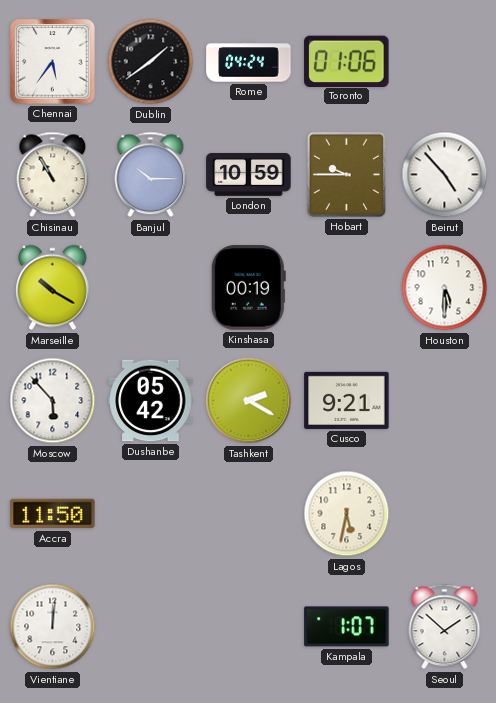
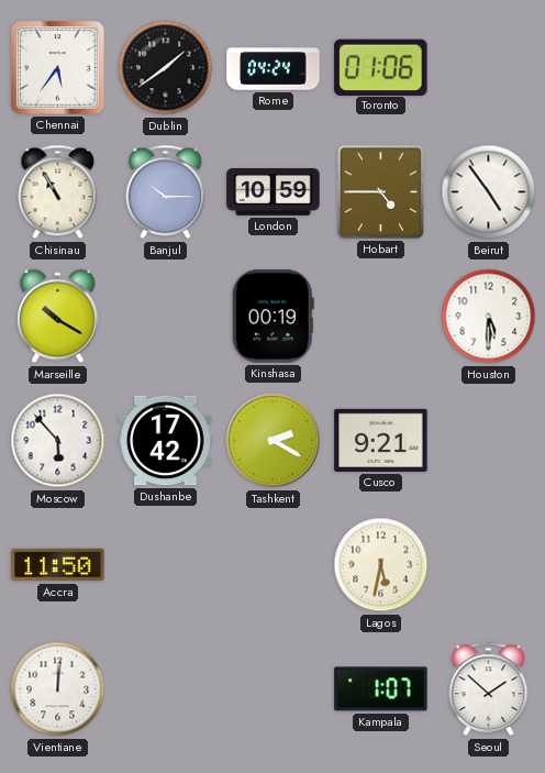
Hobart: 9:45 -> 4:45 (380, 191)
Beirut: 4:53 -> 4:54 (489, 192)
Dushanbe: 05:42 -> 17:42 (166, 441)
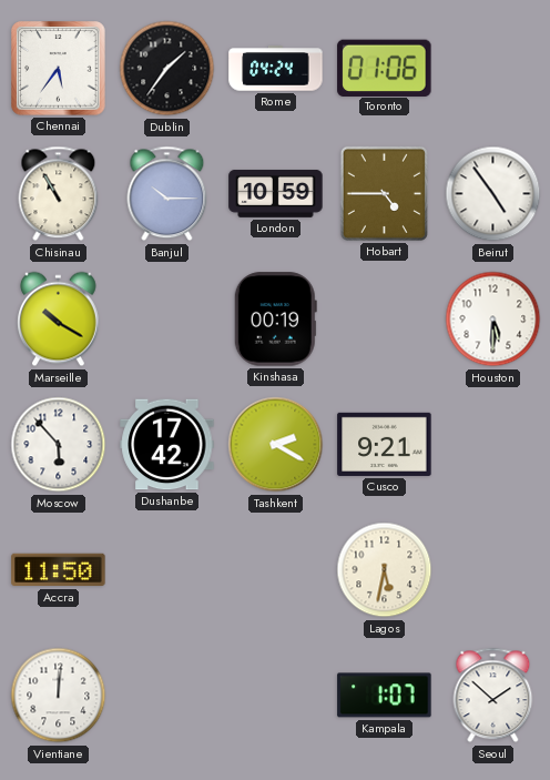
Dublin: 1:39 -> 1:36 (167, 69)
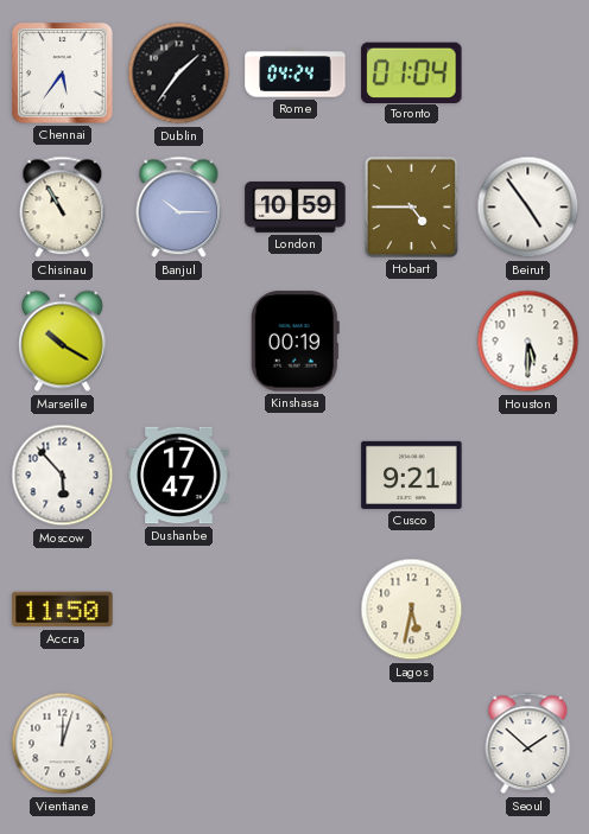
Toronto: 01:06 -> 01:04 (412, 72)
Dushanbe: 17:42 -> 17:47 (179, 476)
Tashkent: 2:20 -> none (276, 445)
Vientiane: 12:01 -> 12:03 (63, 744)
Kampala: 1:07 -> none (385, 696)
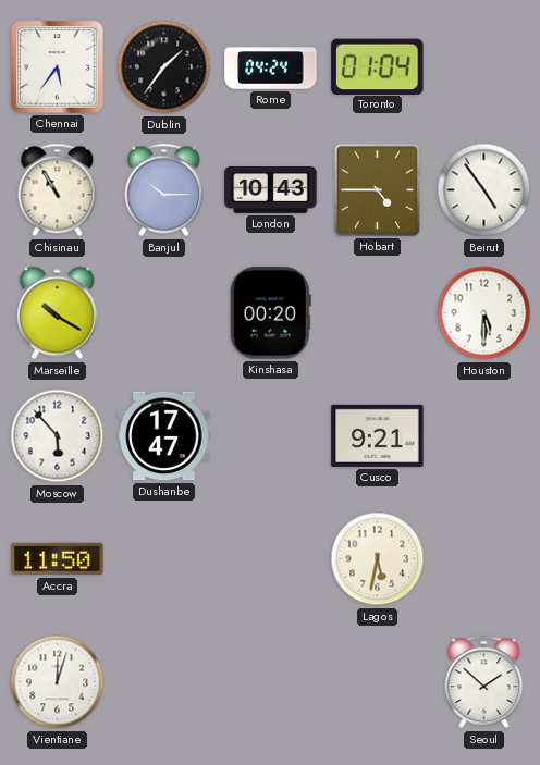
London: 10:59 -> 10:43 (271, 189)
Kinshasa: 00:19 -> 00:20 (270, 313)
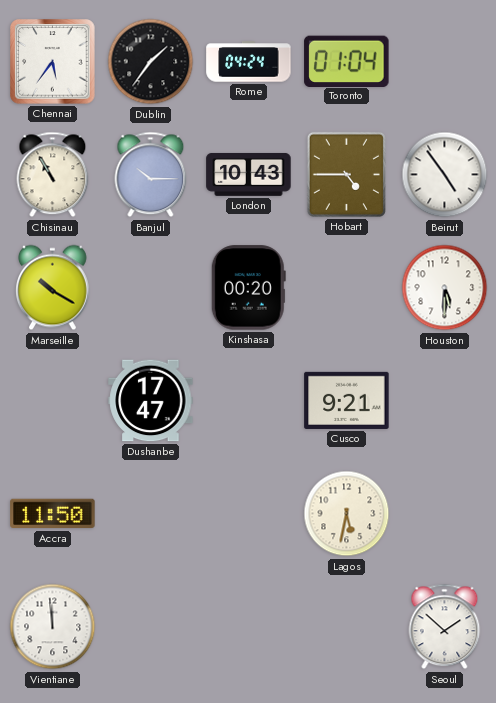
Moscow: 5:53 -> none (58, 436)
Vientiane: 12:03 -> 11:59 (53, 627)
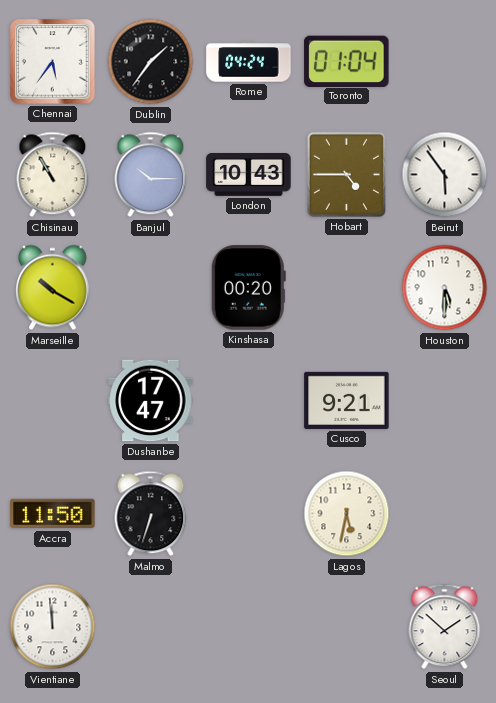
Beirut: 4:54 -> 5:54 (445, 175)
Malmo: none -> 6:33 (151, 514)
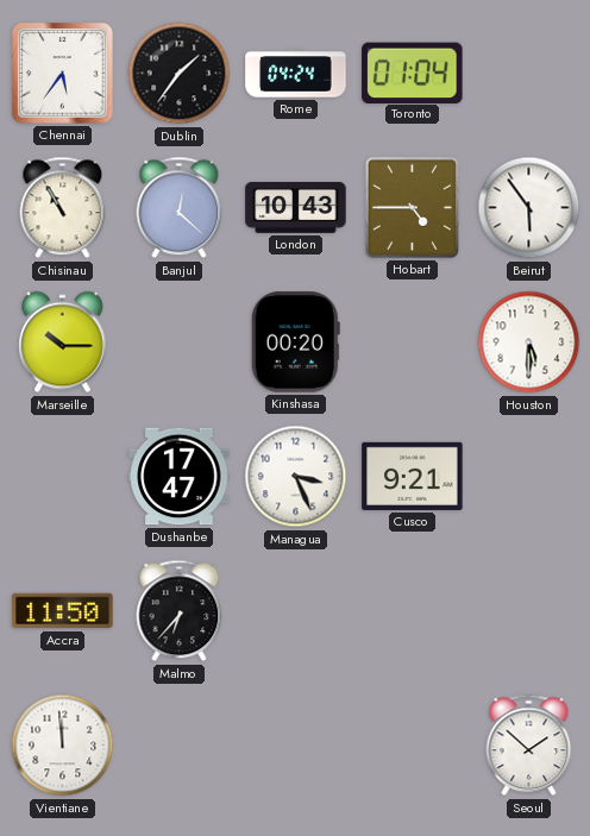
Banjul: 10:15 -> 12:22 (180, 208)
Marseille: 10:20 -> 10:15 (63, 342)
Managua: none -> 3:26 (296, 477)
Malmo: 6:33 -> 6:37 (180, 611)
Lagos: 5:32 -> none (347, 514)
